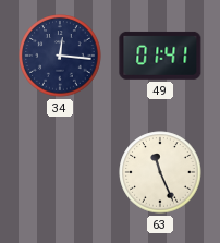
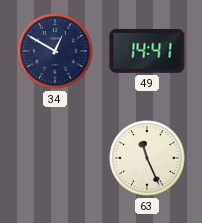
34: 12:16 -> 12:50 (55, 51)
49: 01:41 -> 14:41 (147, 51)
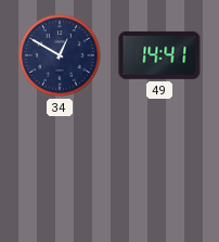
63: 11:26 -> none (147, 158)
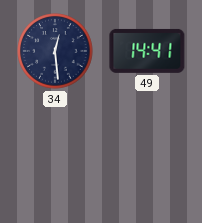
34: 12:50 -> 12:29 (55, 51)
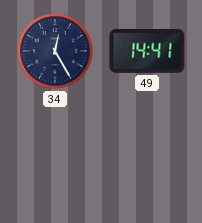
34: 12:29 -> 12:25 (55, 51)
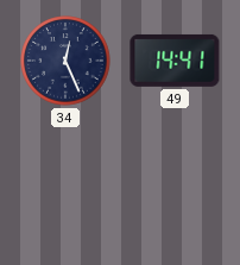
34: 12:25 -> 12:26 (65, 61)
